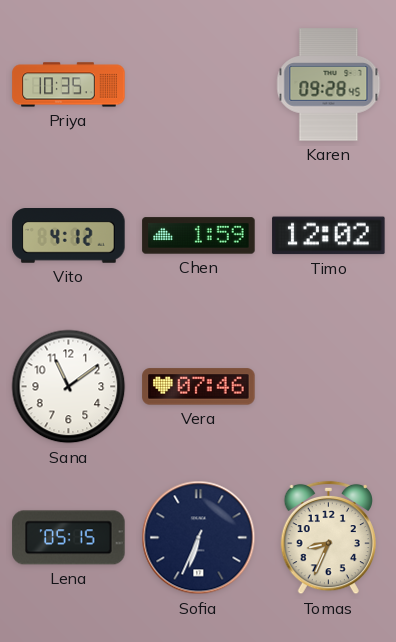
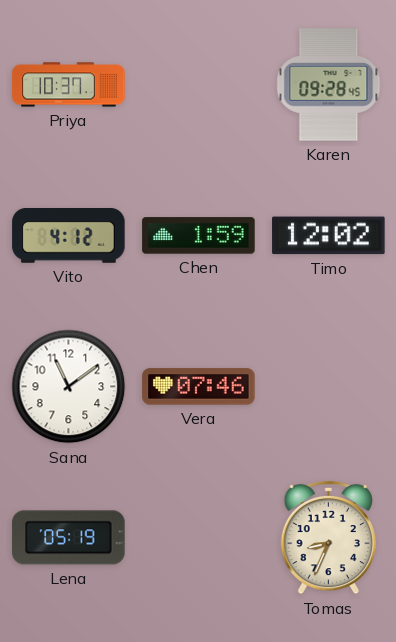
Priya: 10:35 -> 10:37 (69, 85)
Lena: 05:15 -> 05:19 (69, 538)
Sofia: 6:34 -> none (199, 538)
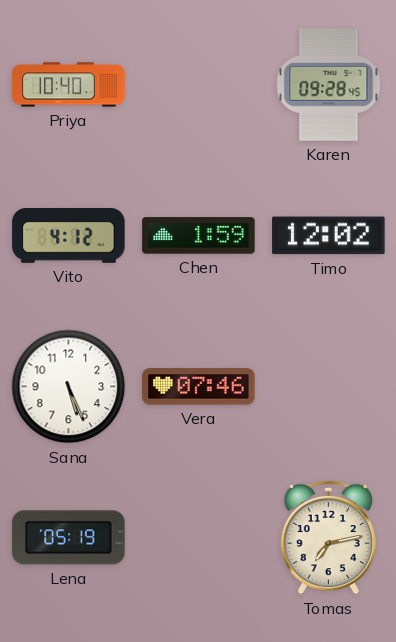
Priya: 10:37 -> 10:40 (69, 85)
Sana: 11:09 -> 5:26 (69, 387)
Tomas: 8:34 -> 7:13 (328, 538)
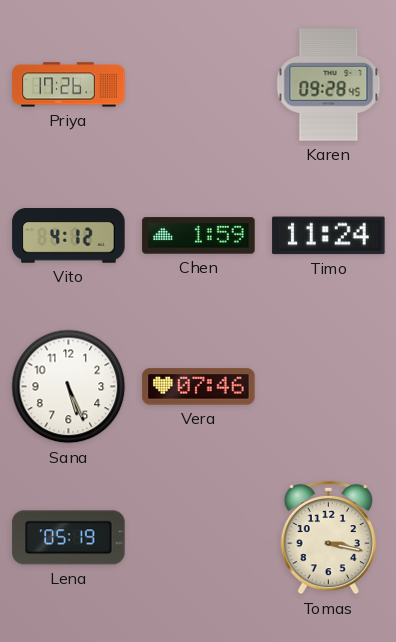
Priya: 10:40 -> 17:26 (69, 85)
Timo: 12:02 -> 11:24 (329, 236)
Tomas: 7:13 -> 3:17 (328, 538)
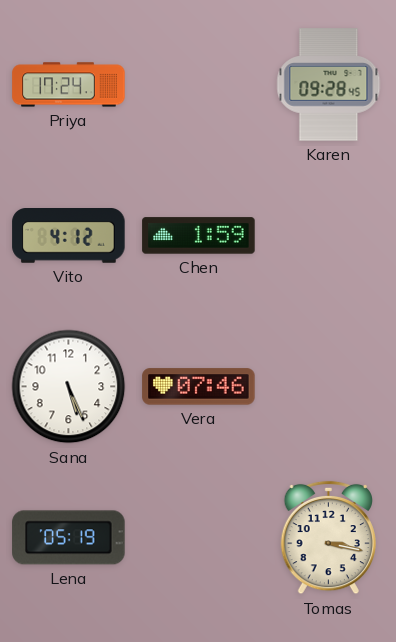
Priya: 17:26 -> 17:24 (69, 85)
Timo: 11:24 -> none (329, 236)
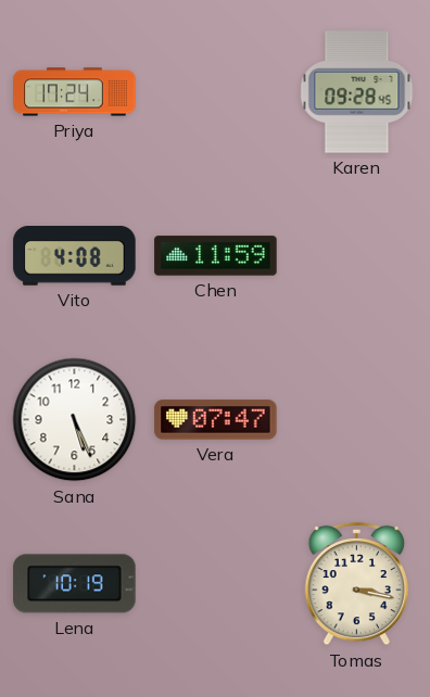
Vito: 4:12 -> 4:08 (75, 256)
Chen: 1:59 -> 11:59 (216, 256)
Vera: 07:46 -> 07:47 (216, 420)
Lena: 05:19 -> 10:19 (75, 584)
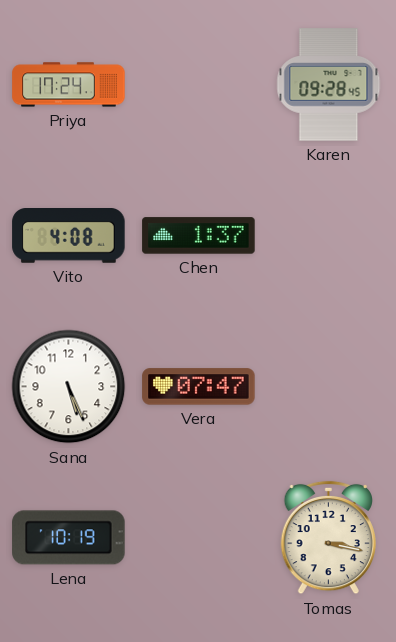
Chen: 11:59 -> 1:37 (199, 236)
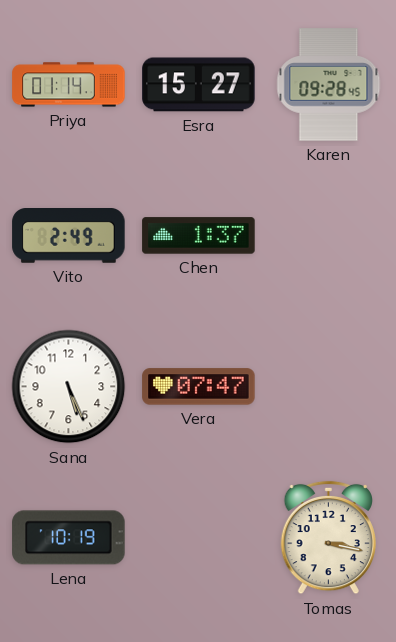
Priya: 17:24 -> 01:14 (69, 85)
Esra: none -> 15:27 (199, 85)
Vito: 4:08 -> 2:49 (69, 236)
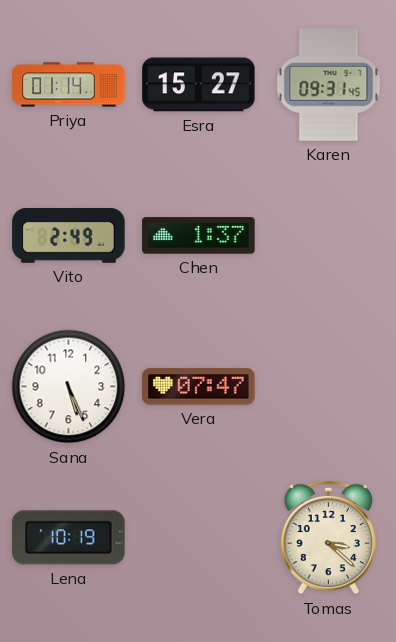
Karen: 09:28 -> 09:31 (329, 85)
Tomas: 3:17 -> 3:22 (328, 538)
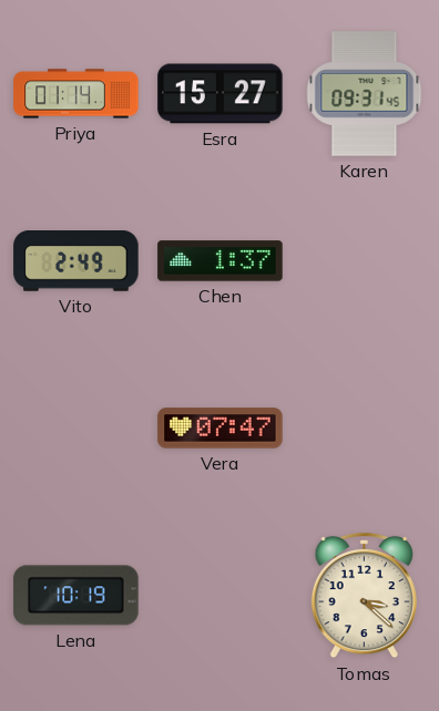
Sana: 5:26 -> none (69, 387)
